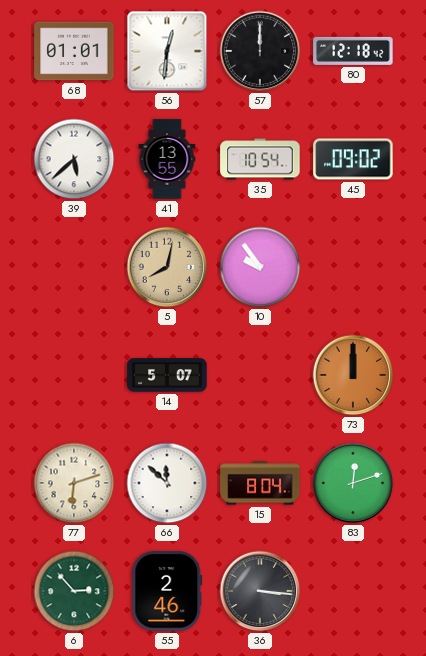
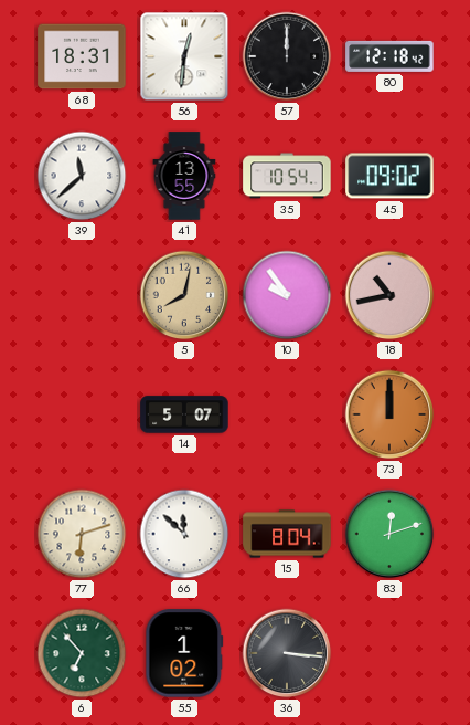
68: 01:01 -> 18:31 (82, 56)
39: 5:38 -> 11:38 (82, 176)
18: none -> 10:43 (389, 295)
6: 2:53 -> 6:53 (82, 653)
55: 2:46 -> 1:02 (184, 653)
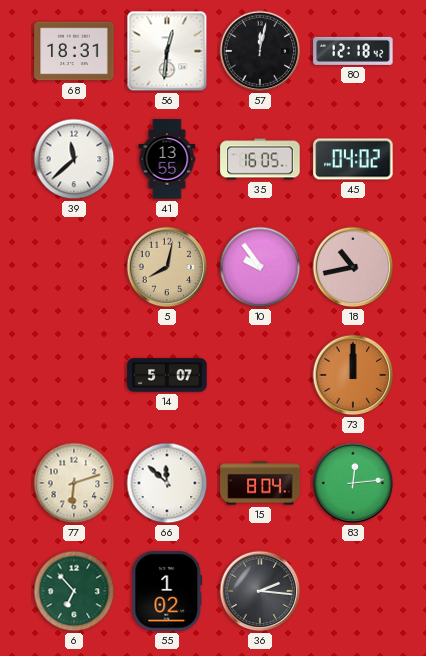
57: 12:00 -> 12:02 (260, 51)
35: 10:54 -> 16:05 (260, 159)
45: 09:02 -> 04:02 (353, 159)
83: 12:12 -> 12:14 (353, 483)
36: 3:16 -> 2:16 (260, 591)
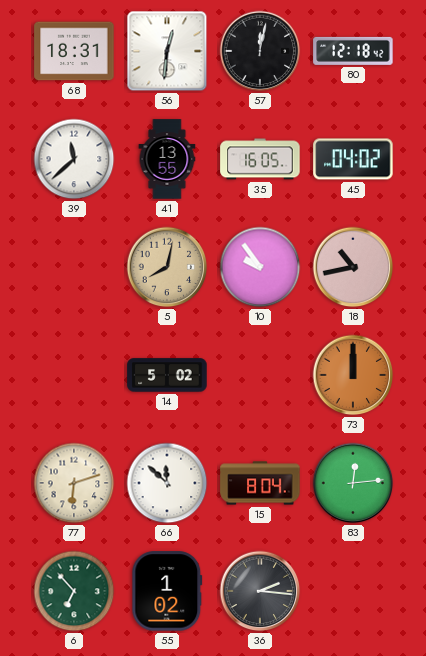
14: 5:07 -> 5:02 (167, 375)
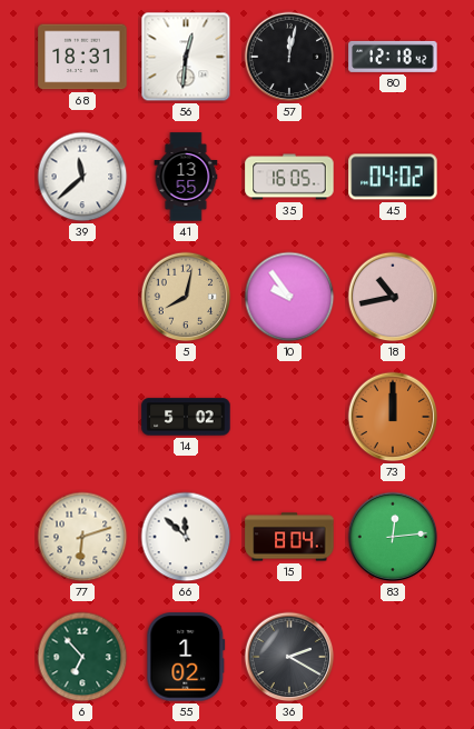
36: 2:16 -> 2:20 (289, 657)
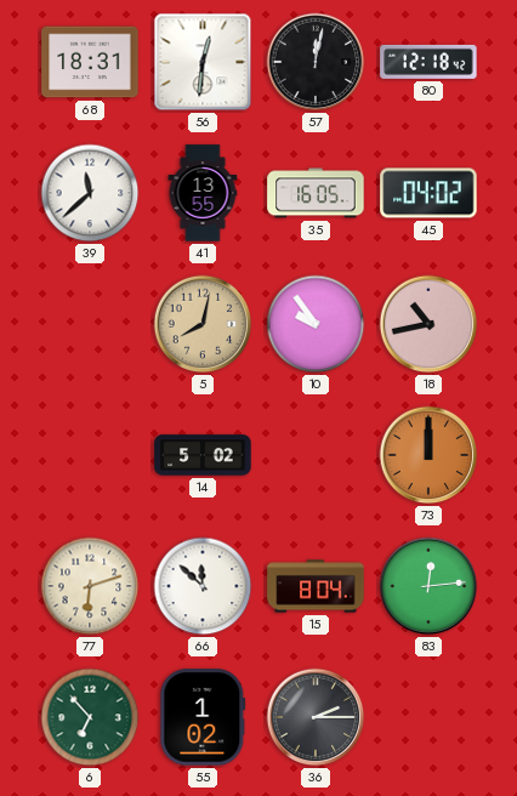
36: 2:20 -> 2:15 (316, 717)
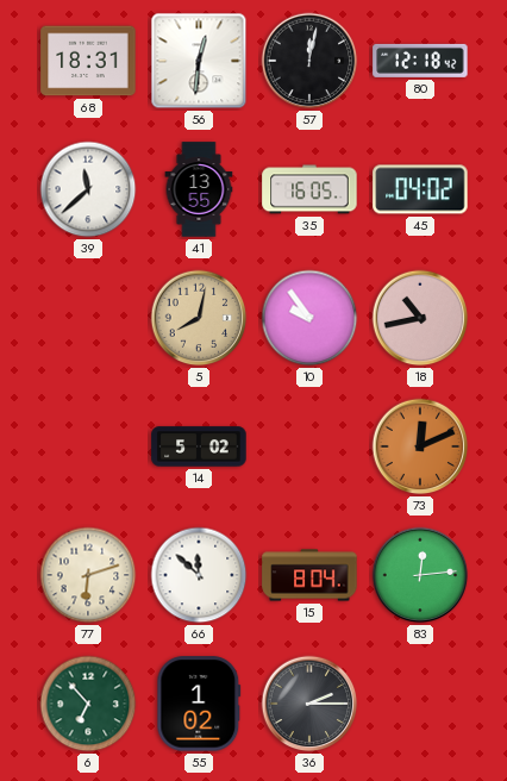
73: 12:00 -> 12:11 (420, 446)
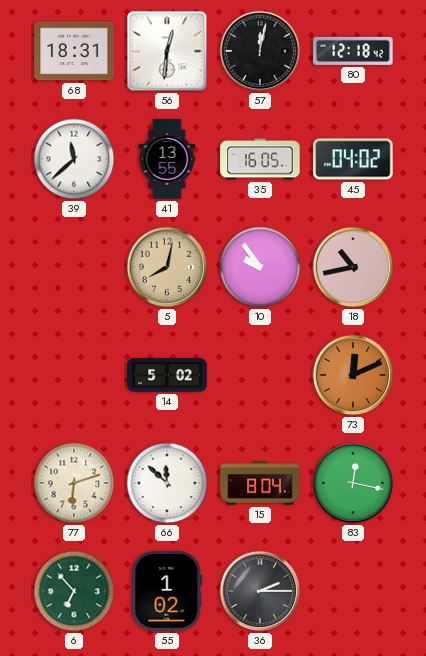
83: 12:14 -> 12:17 (353, 483)
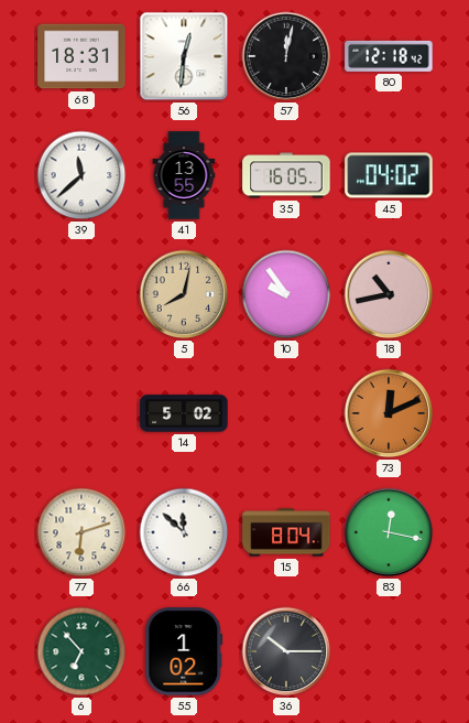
36: 2:15 -> 10:15 (286, 651)
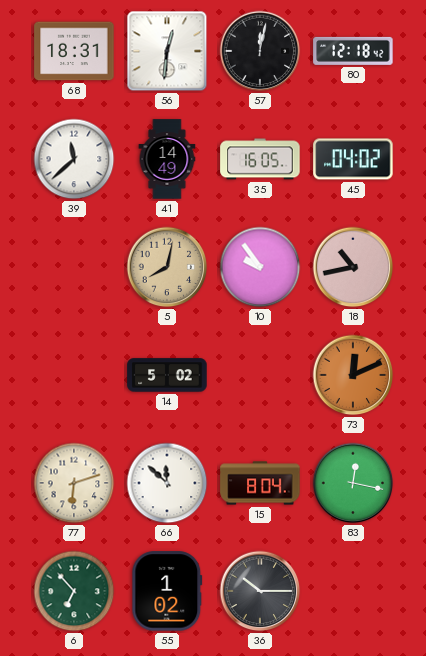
41: 13:55 -> 14:49 (167, 159)
